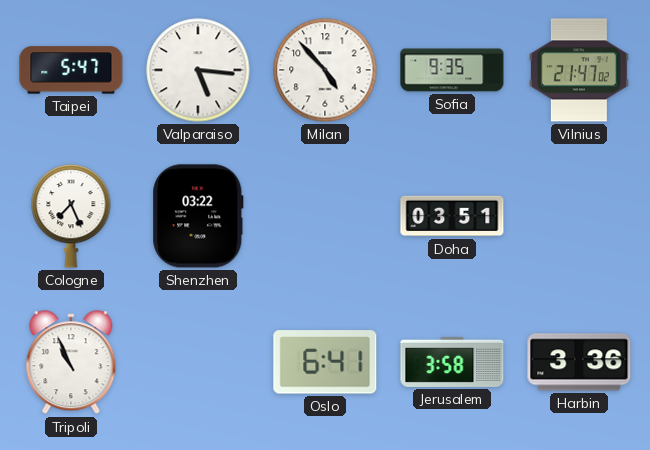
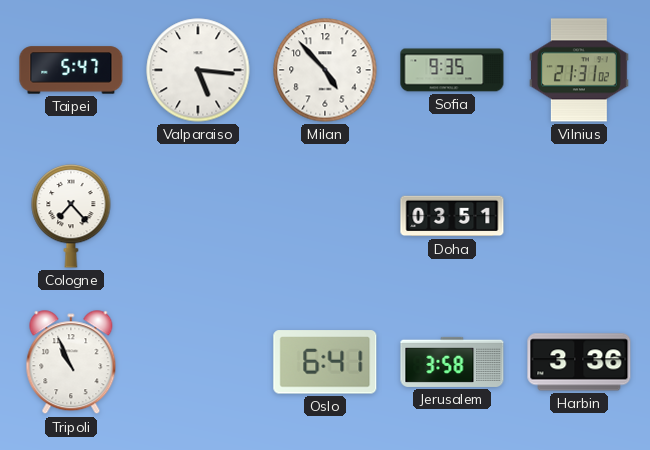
Vilnius: 21:47 -> 21:31 (580, 70)
Cologne: 7:26 -> 7:23 (71, 216)
Shenzhen: 03:22 -> none (198, 216)
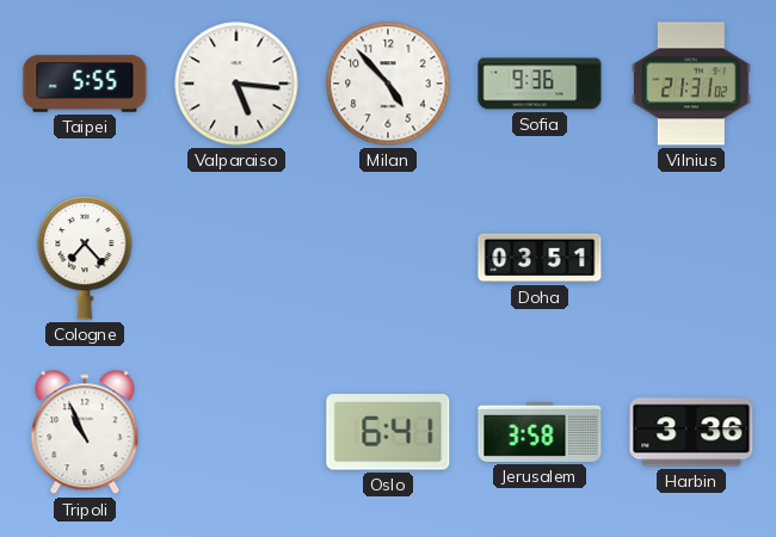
Taipei: 5:47 -> 5:55 (85, 84)
Sofia: 9:35 -> 9:36 (540, 84)
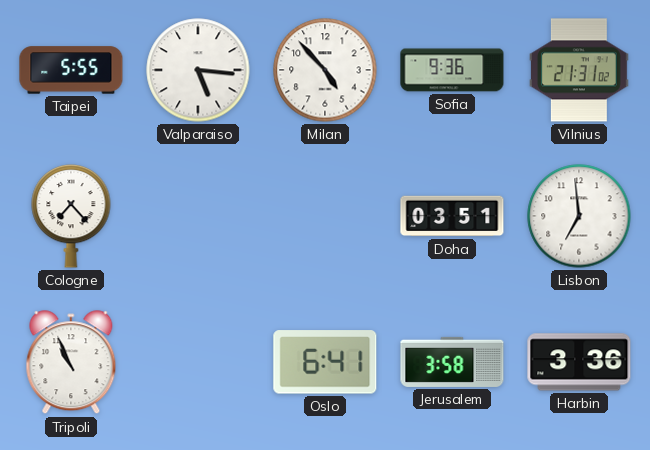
Lisbon: none -> 6:59 (579, 216)
